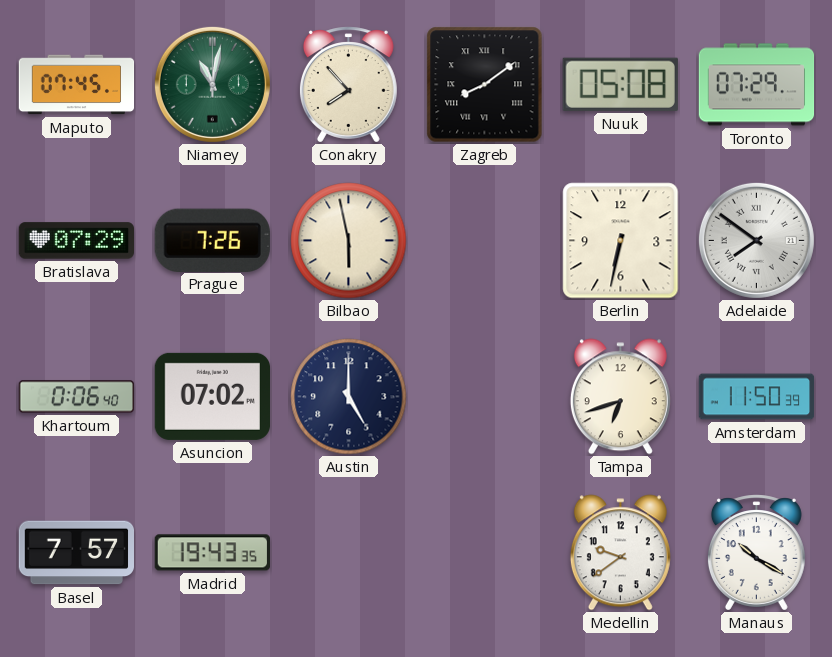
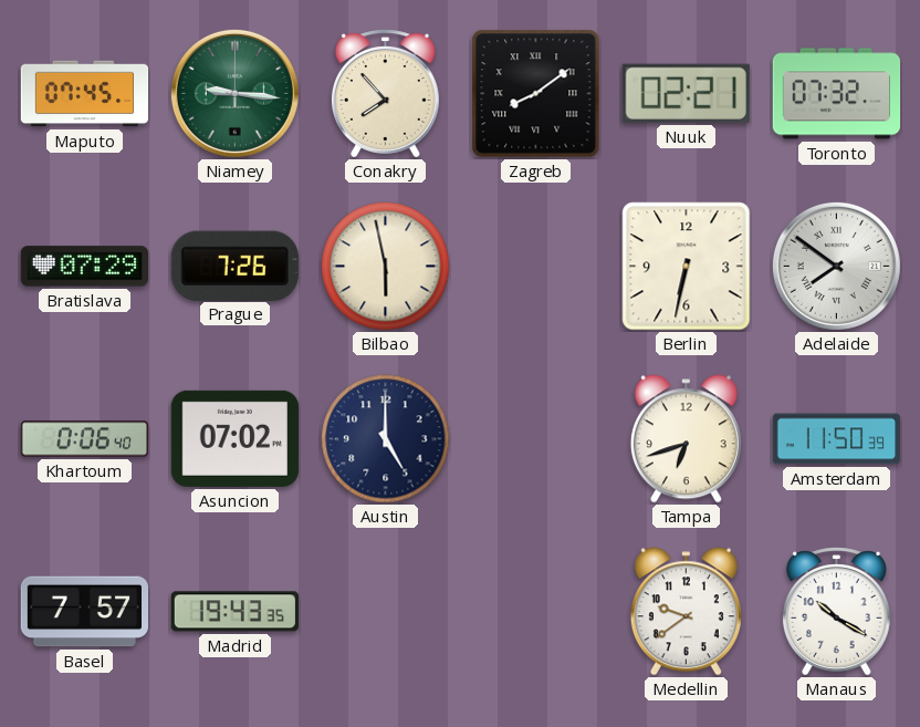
Niamey: 11:02 -> 9:16 (234, 93)
Nuuk: 05:08 -> 02:21 (686, 93)
Toronto: 07:29 -> 07:32 (837, 94)
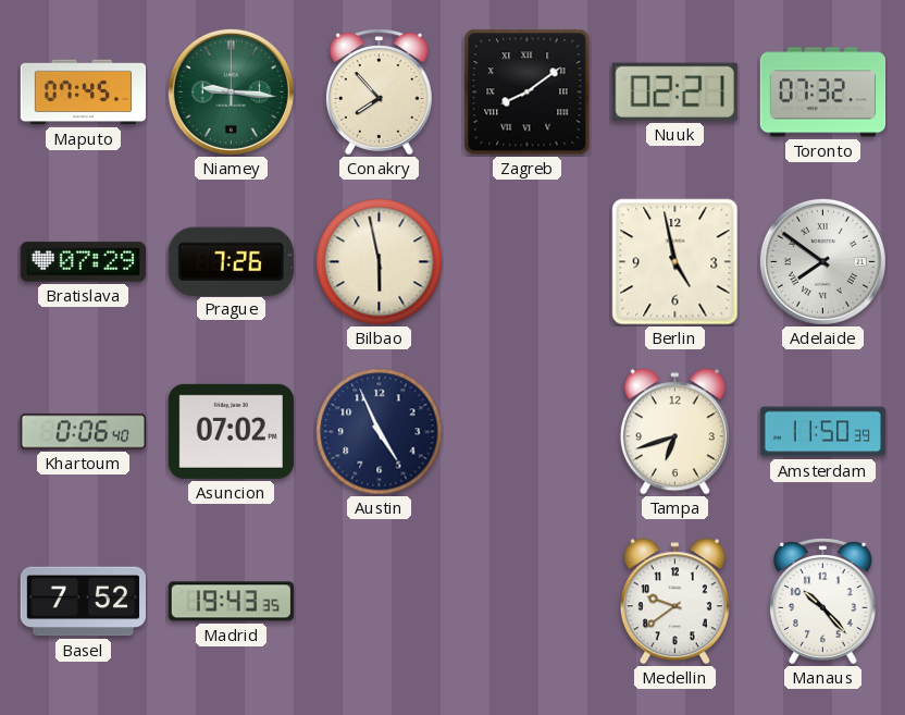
Berlin: 6:32 -> 4:58 (675, 262)
Austin: 5:00 -> 4:56 (380, 432)
Basel: 7:57 -> 7:52 (84, 602)
Manaus: 10:20 -> 10:23 (822, 602)
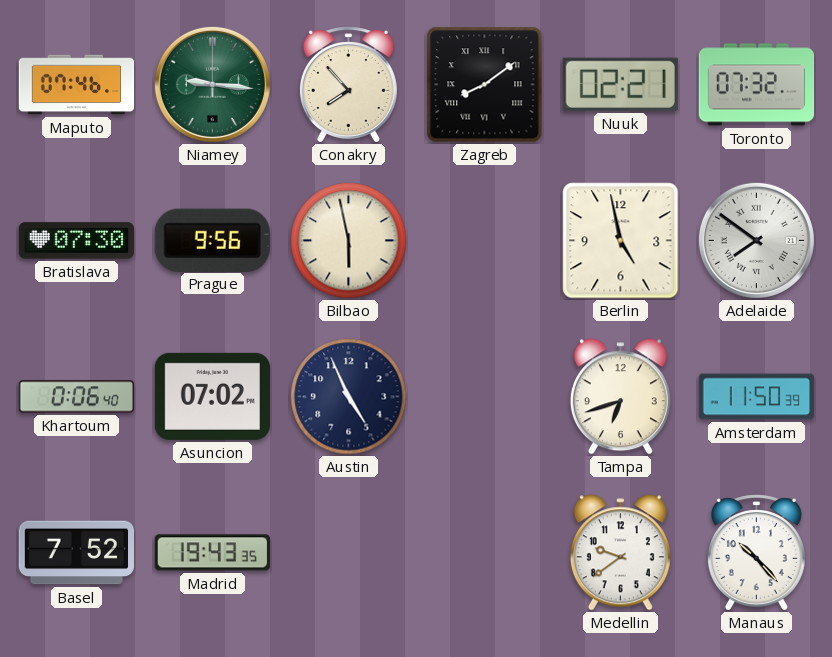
Maputo: 07:45 -> 07:46 (77, 85)
Bratislava: 07:29 -> 07:30 (77, 241)
Prague: 7:26 -> 9:56 (212, 240)
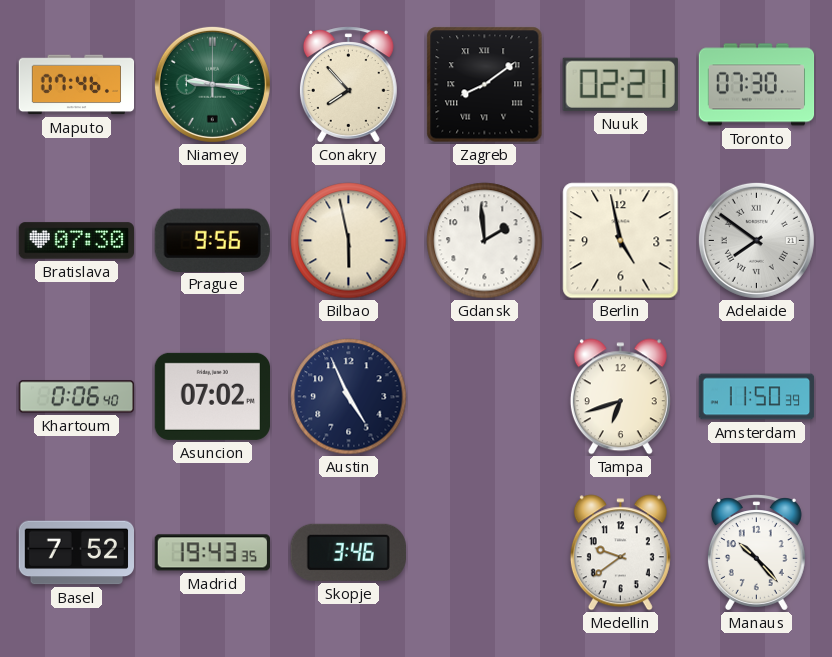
Toronto: 07:32 -> 07:30 (757, 85)
Gdansk: none -> 1:59 (485, 241)
Skopje: none -> 3:46 (348, 552)
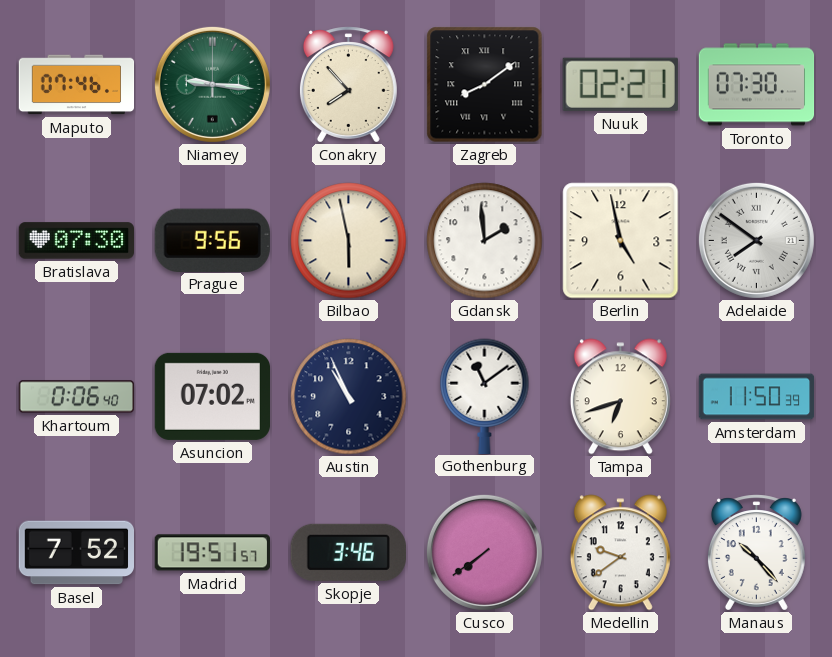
Austin: 4:56 -> 10:56 (349, 397)
Gothenburg: none -> 11:09 (485, 396)
Madrid: 19:43 -> 19:51 (212, 553)
Cusco: none -> 7:39 (484, 552)
